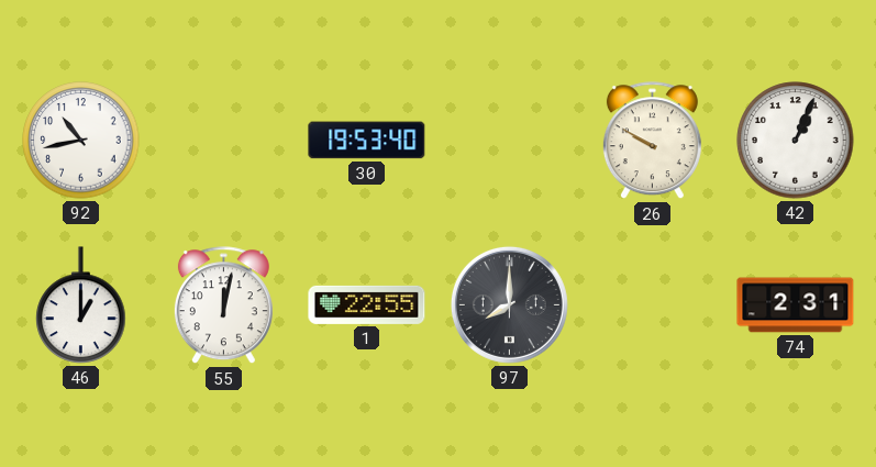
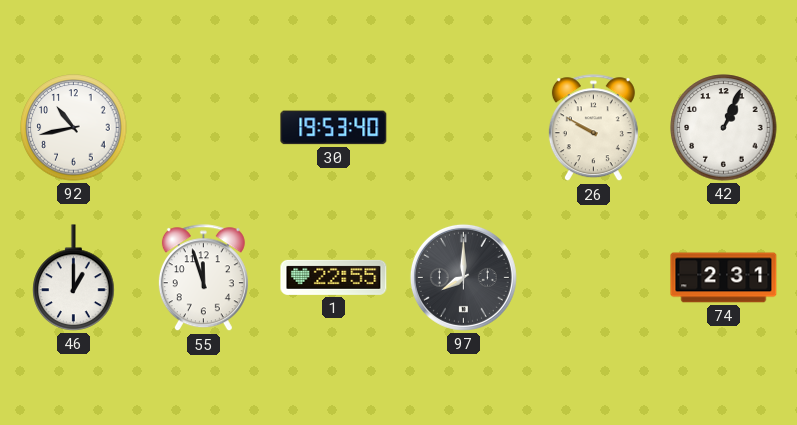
55: 12:02 -> 11:57 (203, 278)
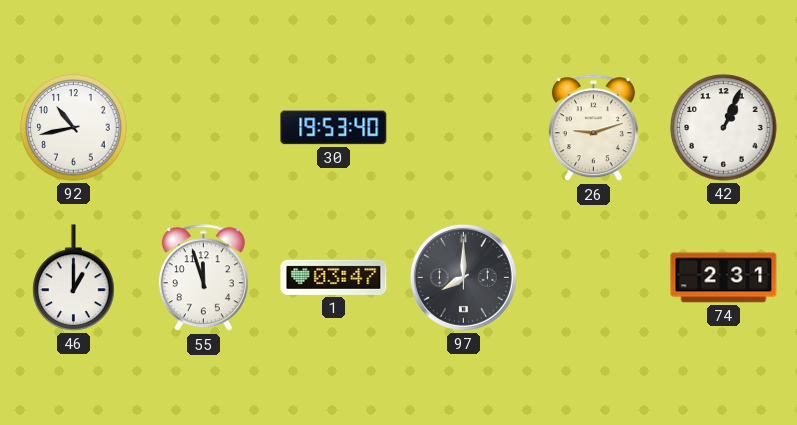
26: 9:50 -> 9:12 (593, 128)
1: 22:55 -> 03:47 (334, 277)
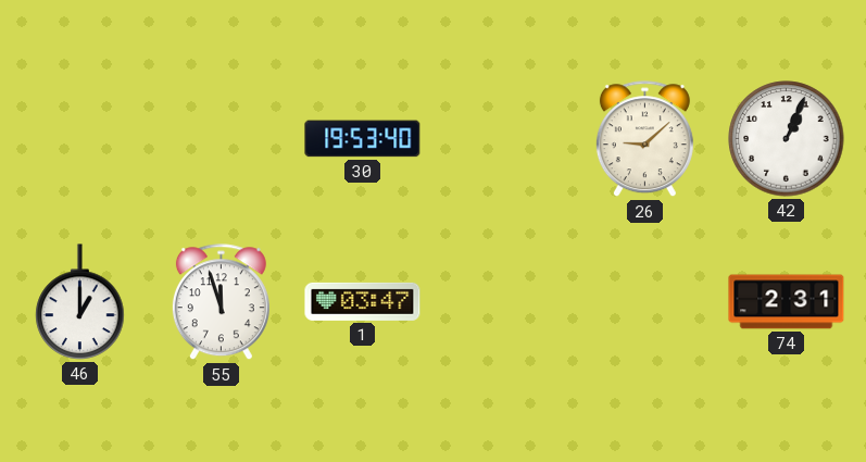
92: 10:43 -> none (74, 128)
26: 9:12 -> 9:08 (644, 139)
97: 8:00 -> none (463, 277)
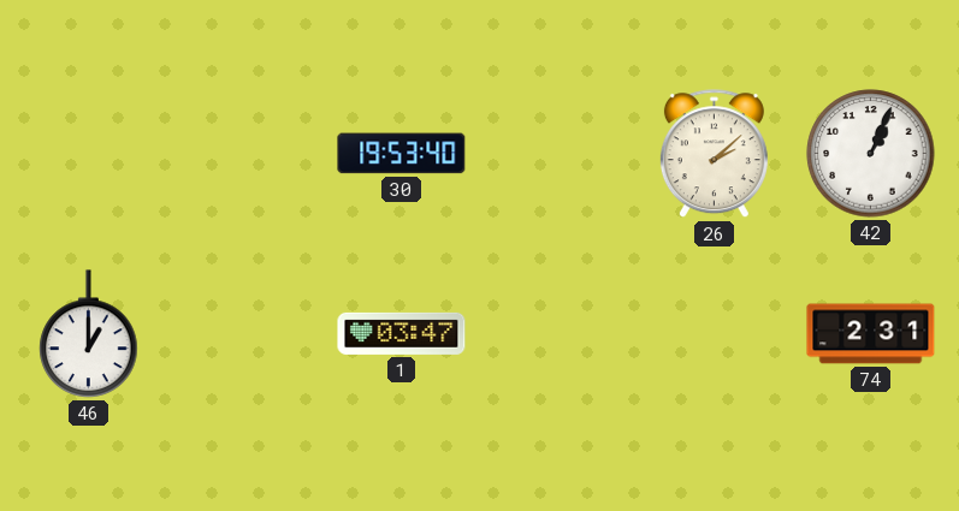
26: 9:08 -> 2:08 (714, 154)
55: 11:57 -> none (221, 302)
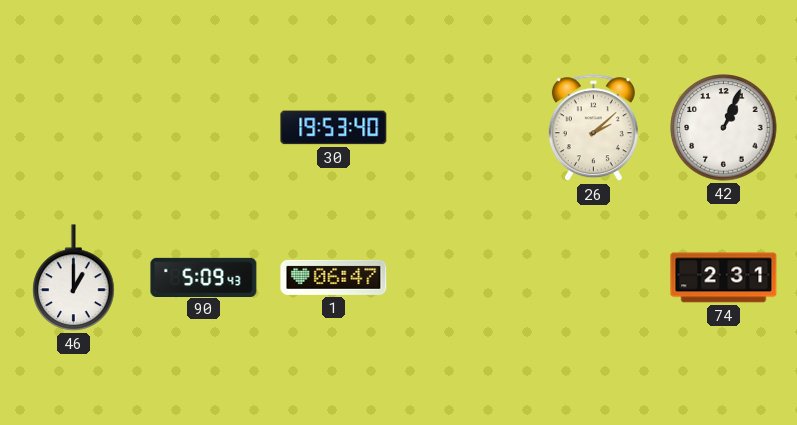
90: none -> 5:09 (204, 277)
1: 03:47 -> 06:47 (334, 277)
